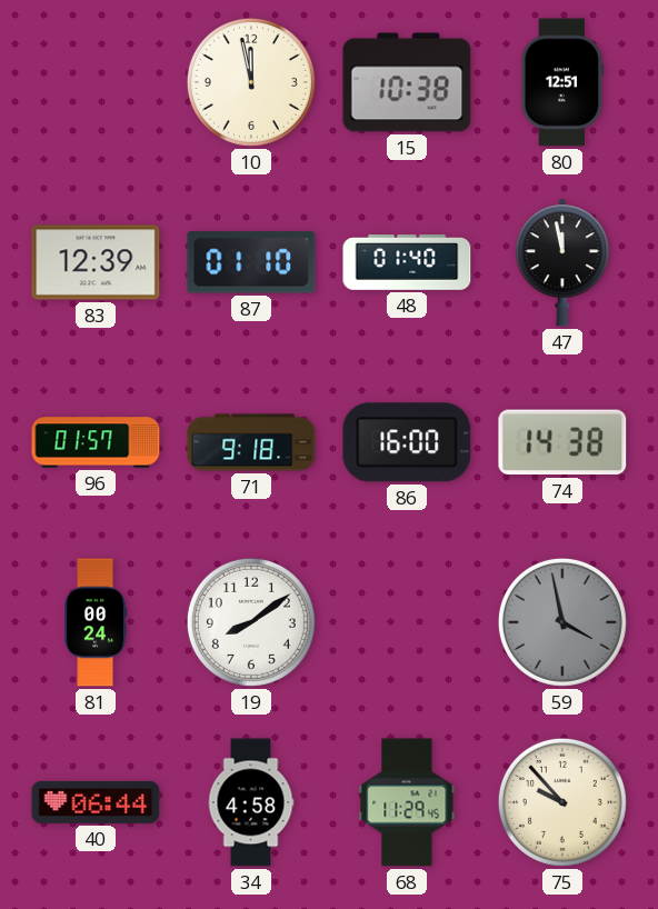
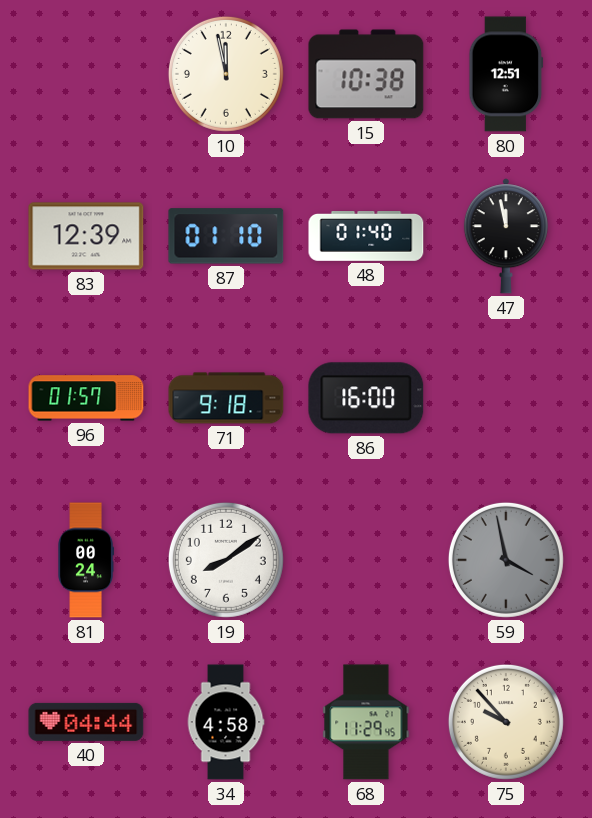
74: 14:38 -> none (562, 442)
40: 06:44 -> 04:44 (86, 722)
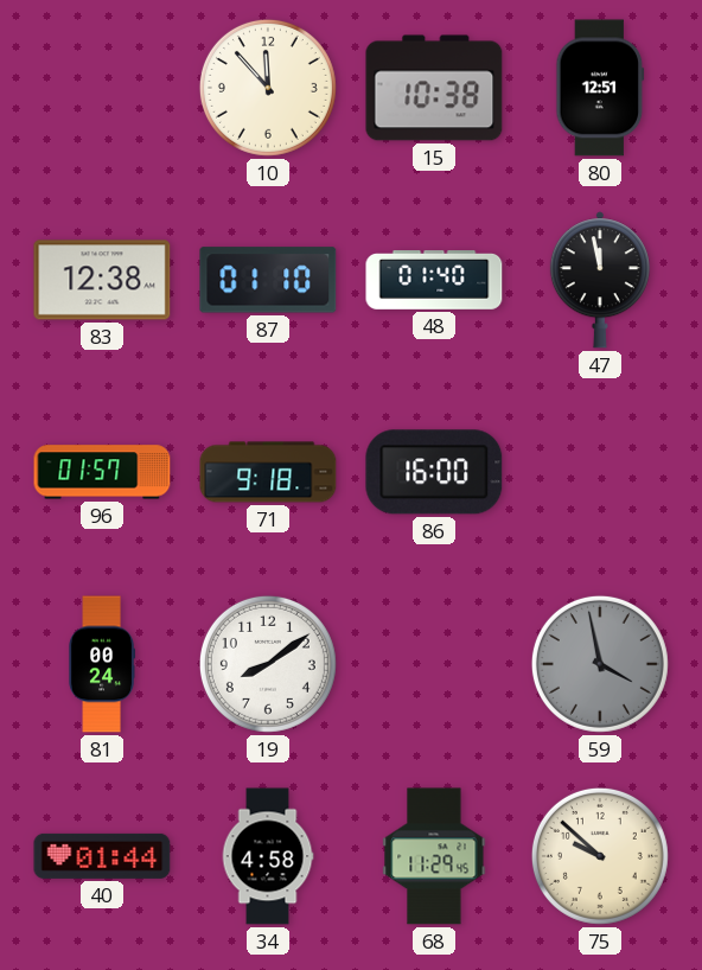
10: 11:58 -> 11:53 (268, 88)
83: 12:39 -> 12:38 (102, 280)
40: 04:44 -> 01:44 (102, 856)
75: 9:53 -> 9:52 (600, 856)
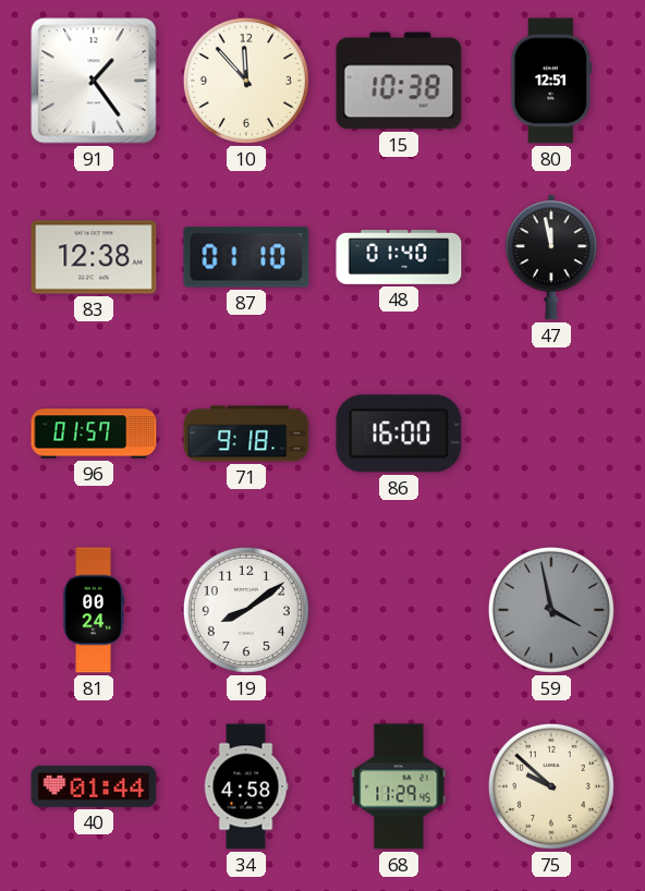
91: none -> 1:24 (94, 81)
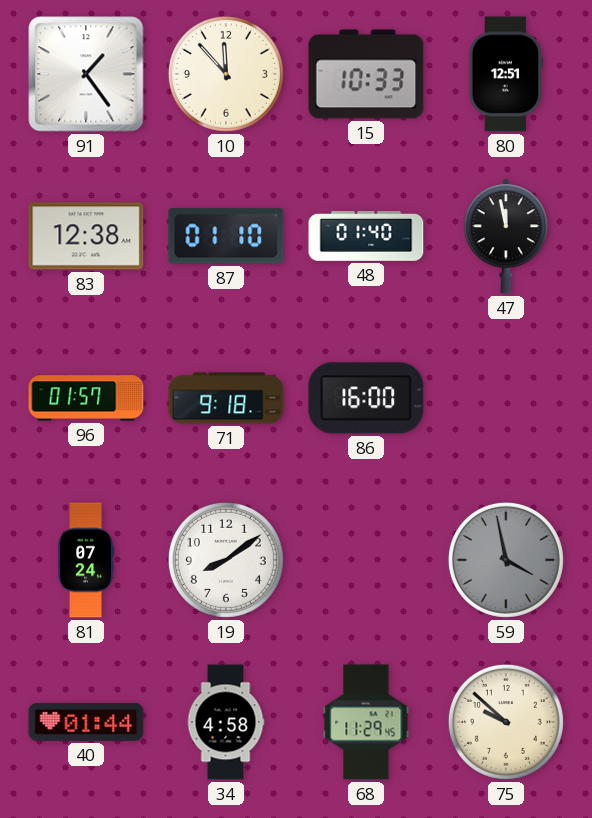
15: 10:38 -> 10:33 (366, 74)
81: 00:24 -> 07:24 (85, 560)
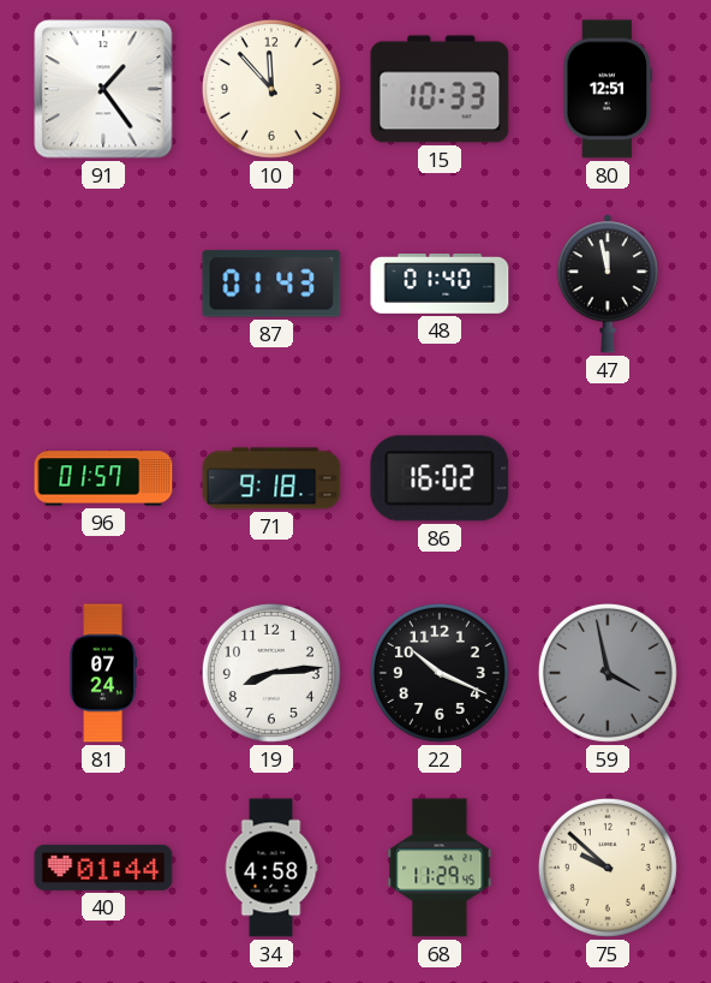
83: 12:38 -> none (86, 236)
87: 01:10 -> 01:43 (271, 284)
86: 16:00 -> 16:02 (440, 478)
19: 8:09 -> 8:14 (271, 673)
22: none -> 10:19 (440, 673)
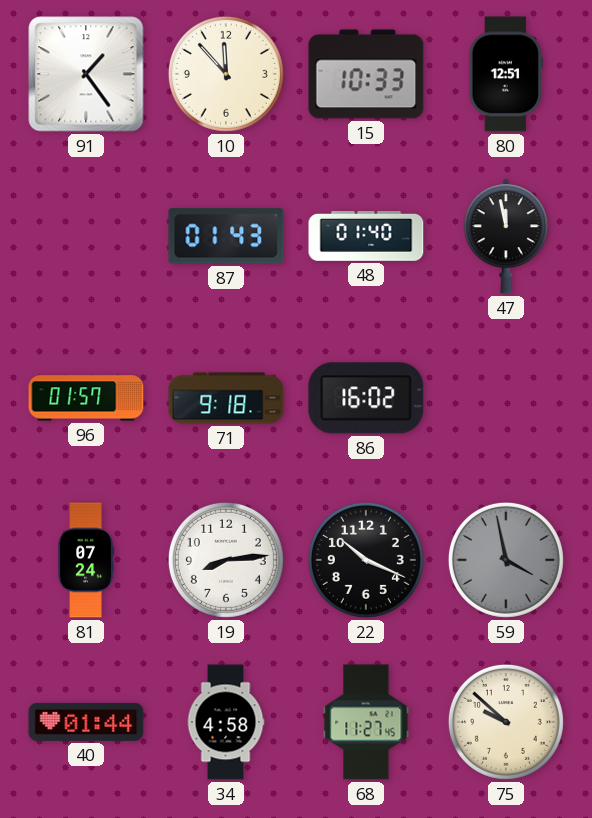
68: 11:29 -> 11:27 (366, 722)
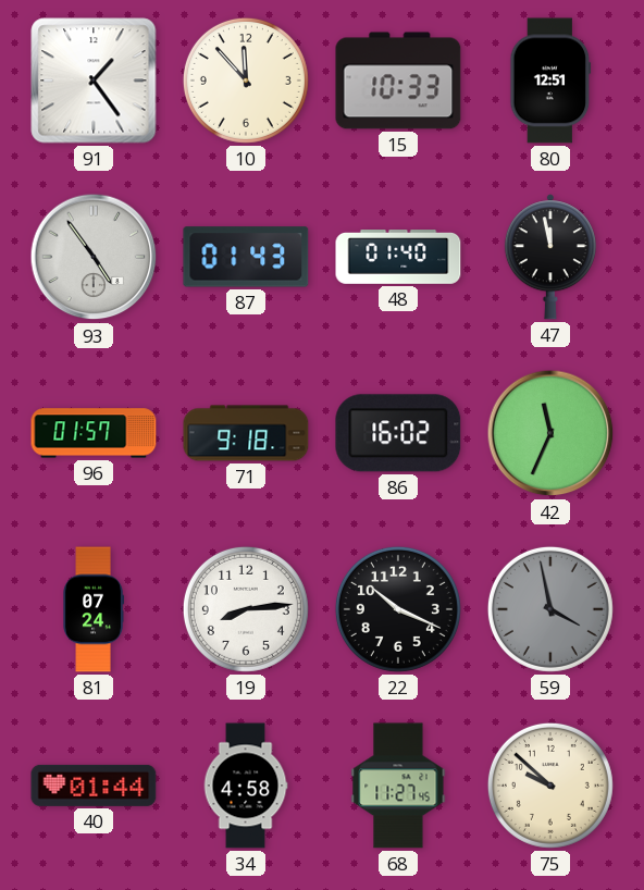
93: none -> 4:54 (94, 257)
42: none -> 11:34 (550, 433)
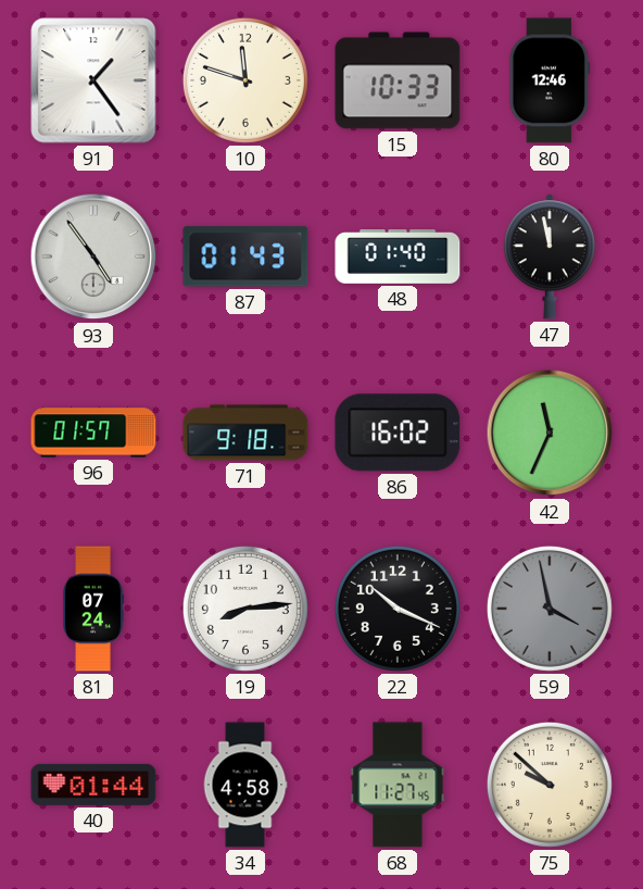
10: 11:53 -> 11:48 (245, 80)
80: 12:51 -> 12:46 (550, 80)
